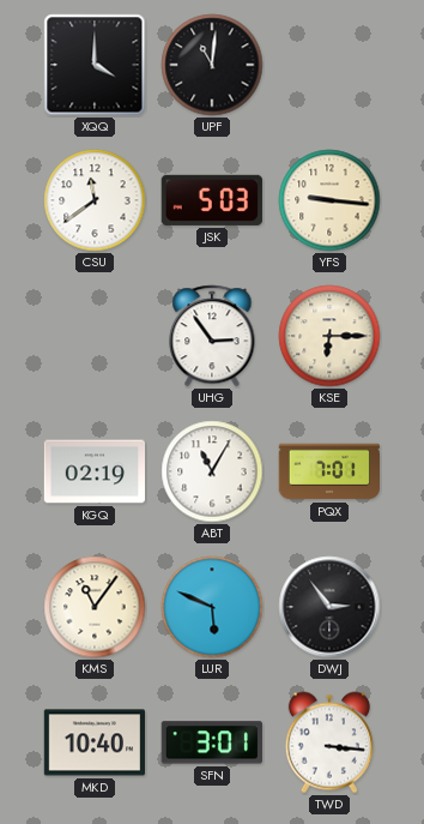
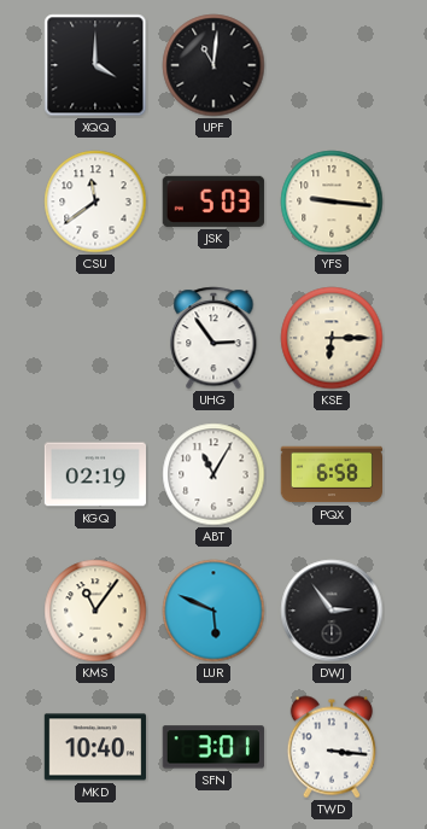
PQX: 7:01 -> 6:58 (331, 474)
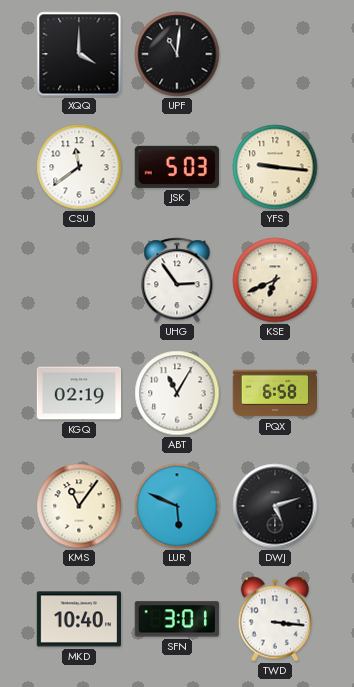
KSE: 6:15 -> 6:41 (275, 280)
DWJ: 2:54 -> 5:12 (275, 506)
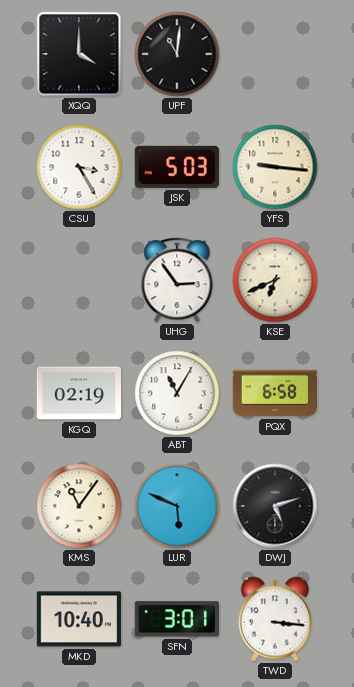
CSU: 11:39 -> 3:25 (79, 167)
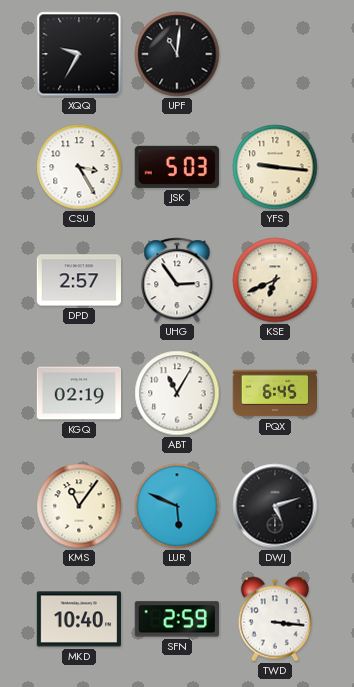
XQQ: 4:00 -> 9:35 (79, 54)
DPD: none -> 2:57 (78, 280)
PQX: 6:58 -> 6:45 (274, 393)
SFN: 3:01 -> 2:59 (177, 619)
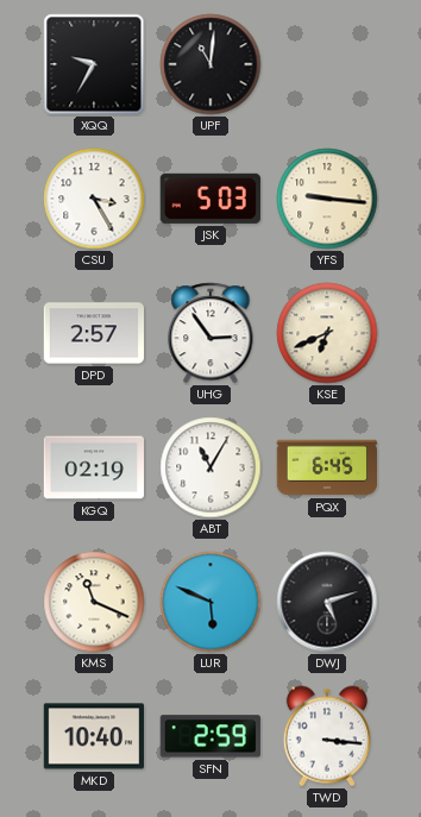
KMS: 11:06 -> 11:19 (94, 602)
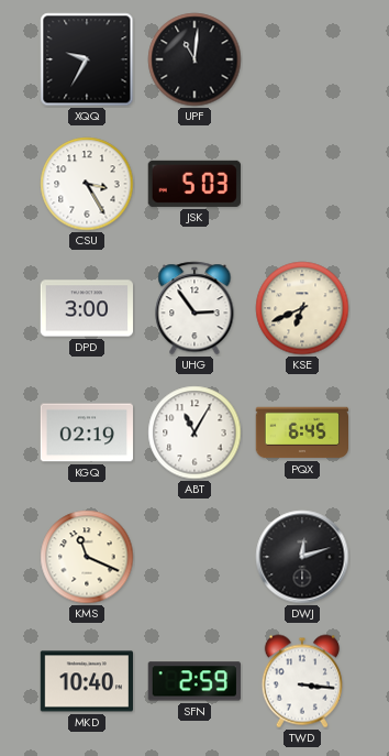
YFS: 9:16 -> none (327, 199)
DPD: 2:57 -> 3:00 (86, 308)
LUR: 5:49 -> none (211, 602)
DWJ: 5:12 -> 12:12 (302, 557)
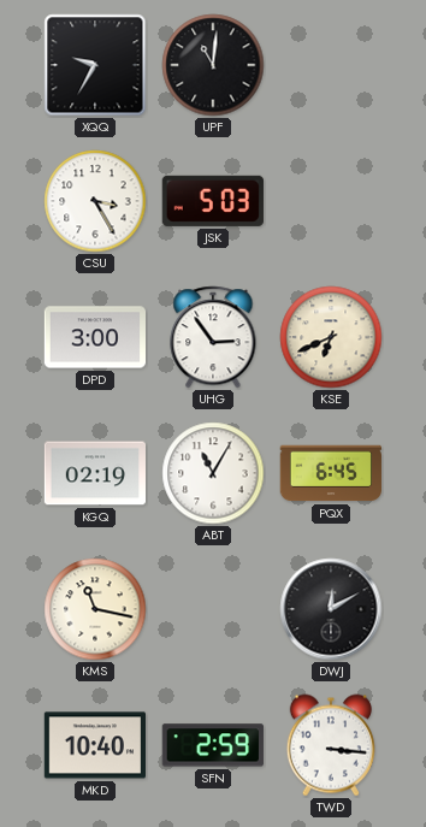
KMS: 11:19 -> 11:17 (95, 609)
DWJ: 12:12 -> 12:10 (331, 609)
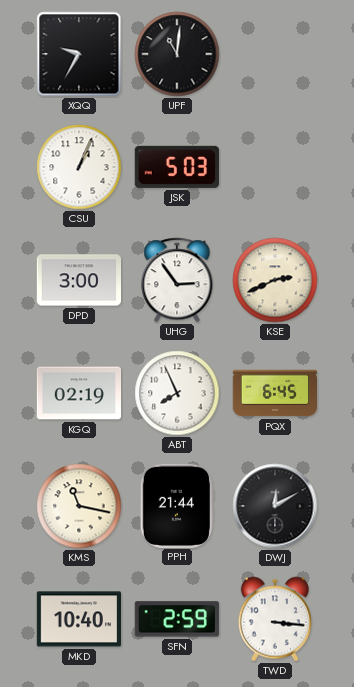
CSU: 3:25 -> 1:04 (79, 167)
KSE: 6:41 -> 2:41 (275, 280)
ABT: 11:05 -> 7:56 (177, 393)
PPH: none -> 21:44 (177, 505)
